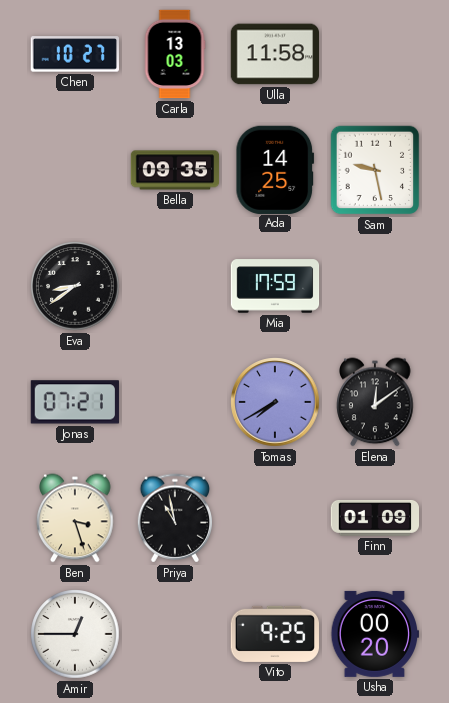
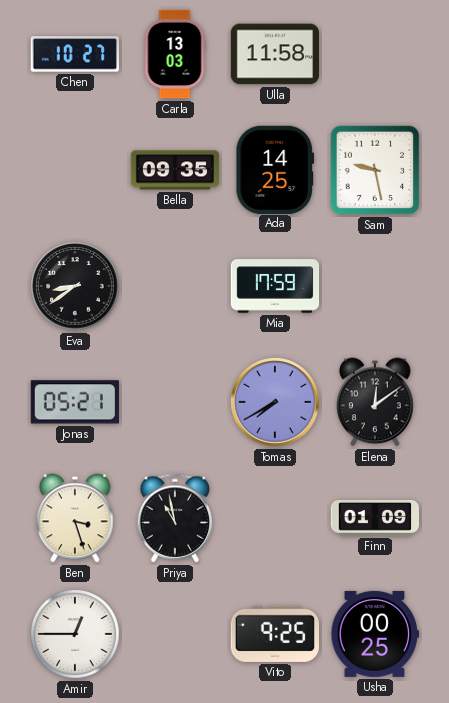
Jonas: 07:21 -> 05:21 (75, 402)
Usha: 00:20 -> 00:25 (374, 634)
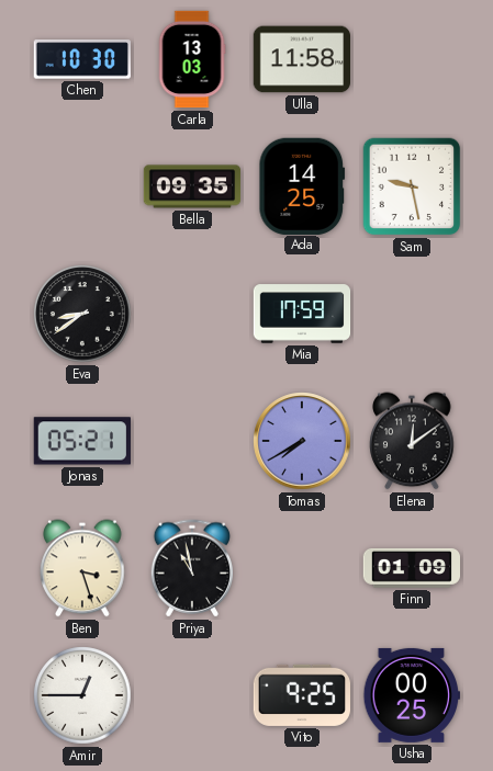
Chen: 10:27 -> 10:30 (82, 59)
